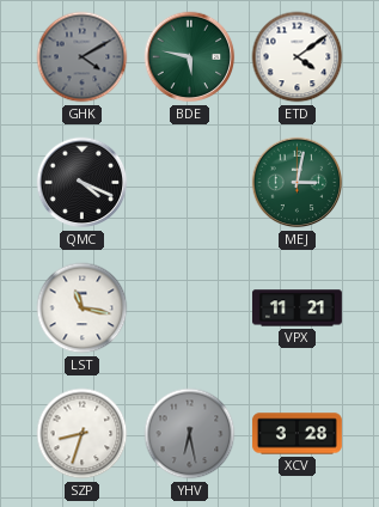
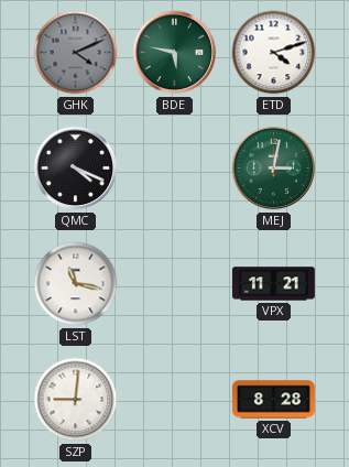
GHK: 4:10 -> 4:11 (76, 53)
ETD: 4:09 -> 4:12 (274, 53)
SZP: 8:33 -> 9:01 (76, 400)
YHV: 6:28 -> none (190, 434)
XCV: 3:28 -> 8:28 (273, 400)
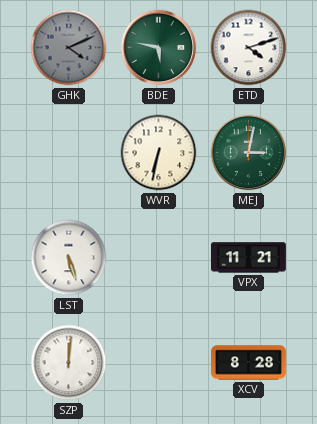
QMC: 4:19 -> none (76, 169)
WVR: none -> 6:32 (159, 153)
LST: 11:17 -> 5:27 (69, 258)
SZP: 9:01 -> 12:01 (69, 363)
